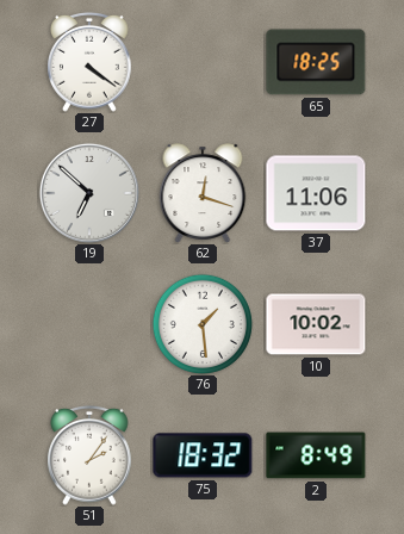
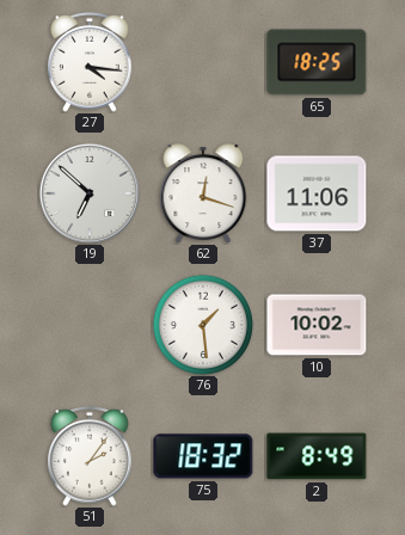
27: 4:21 -> 4:16 (91, 62)
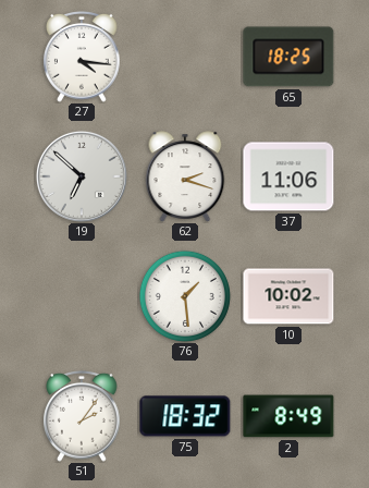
62: 12:18 -> 2:18 (185, 176)
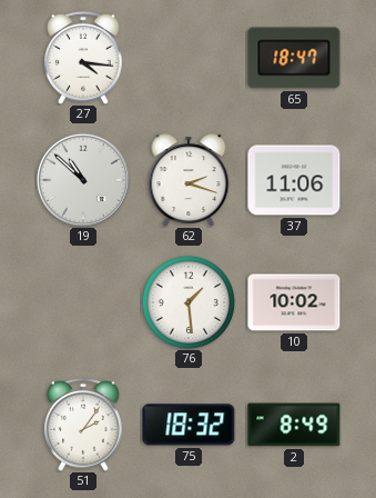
65: 18:25 -> 18:47 (294, 58)
19: 6:52 -> 10:52 (83, 180)
